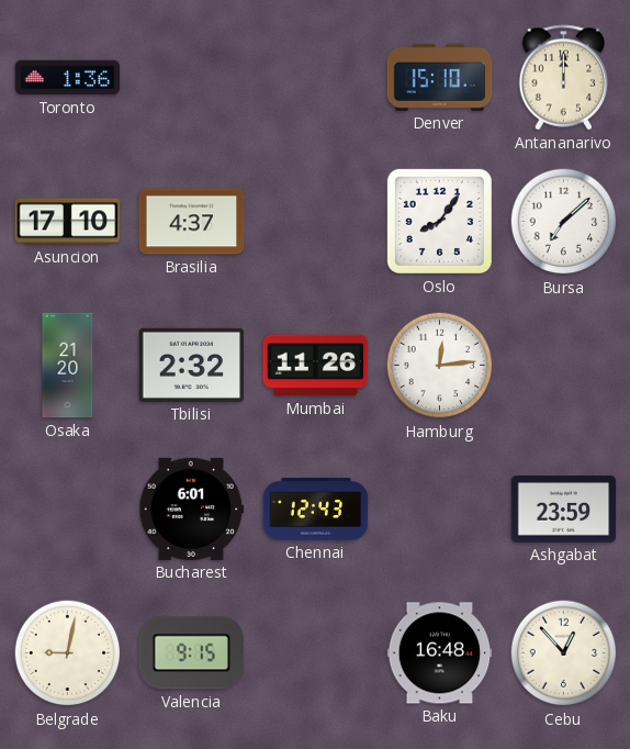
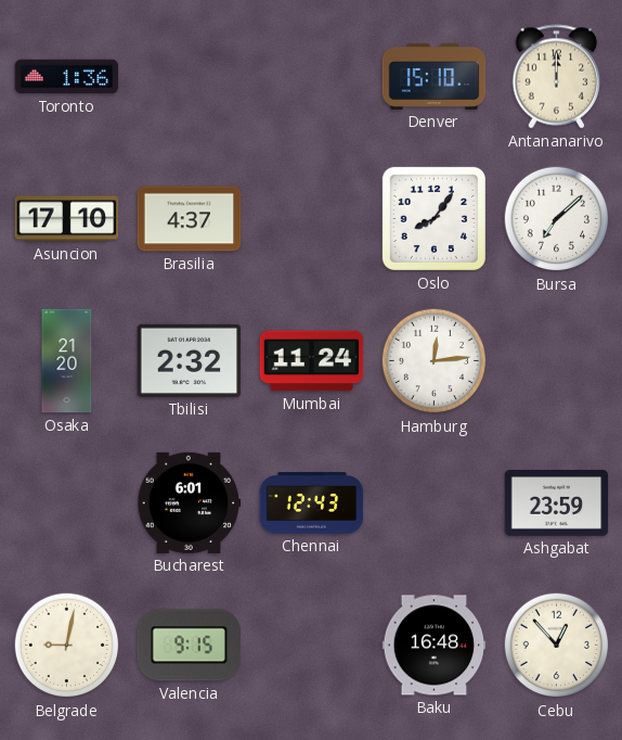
Mumbai: 11:26 -> 11:24 (312, 361)
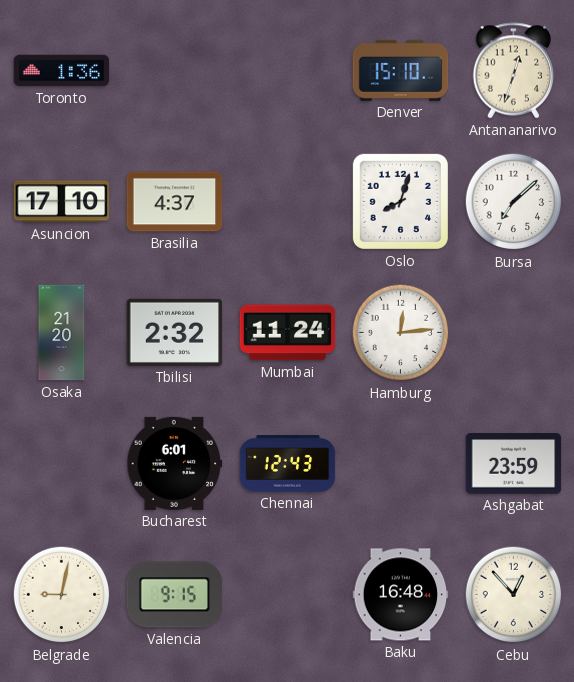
Antananarivo: 12:00 -> 12:33 (514, 71)
Oslo: 8:06 -> 8:03 (400, 201)
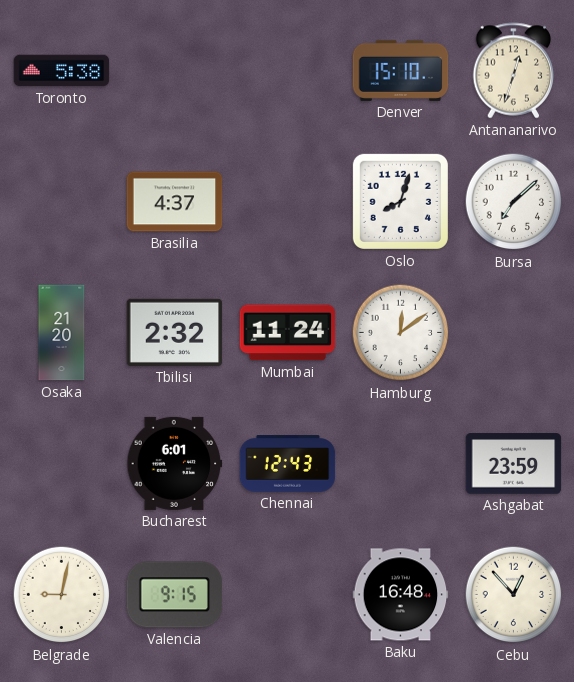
Toronto: 1:36 -> 5:38 (62, 71)
Asuncion: 17:10 -> none (62, 202)
Hamburg: 12:14 -> 12:09 (401, 333)
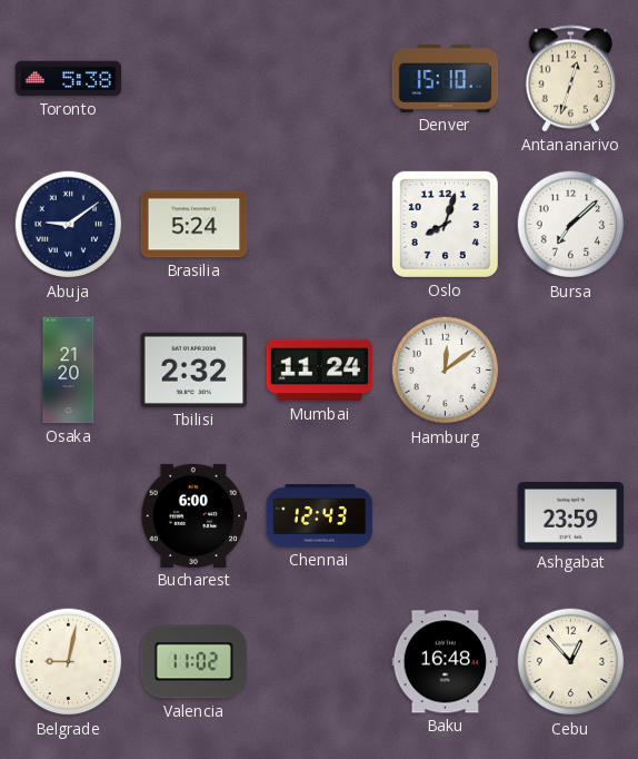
Abuja: none -> 9:09 (69, 225)
Brasilia: 4:37 -> 5:24 (195, 225)
Bucharest: 6:01 -> 6:00 (195, 515)
Valencia: 9:15 -> 11:02 (195, 662)
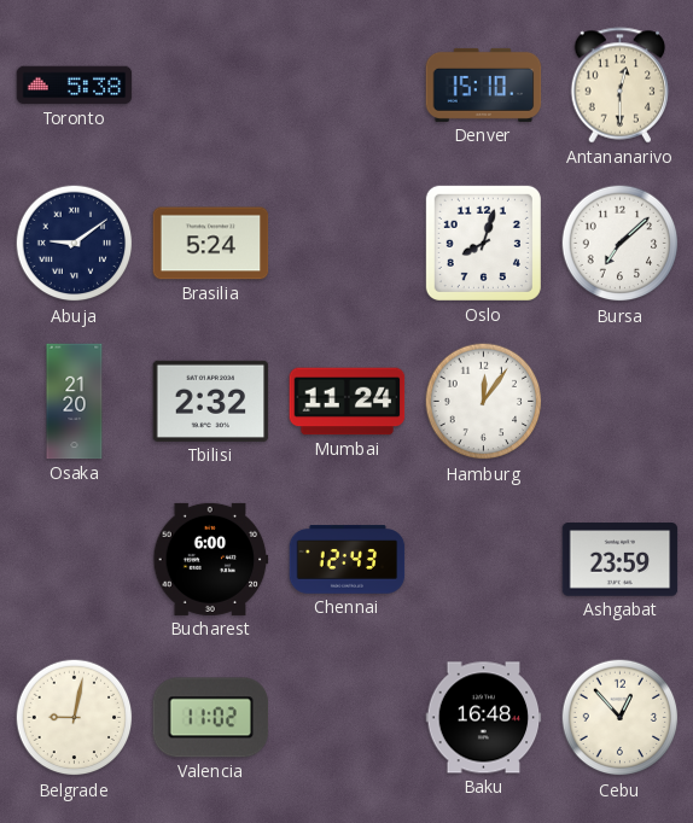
Antananarivo: 12:33 -> 12:30 (621, 86)
Hamburg: 12:09 -> 12:06 (484, 402)
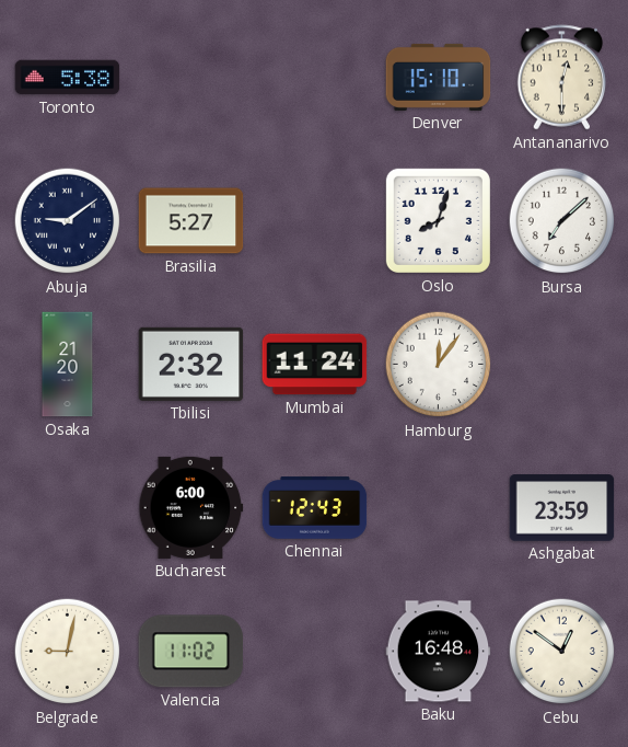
Brasilia: 5:24 -> 5:27 (191, 221)
Cebu: 12:53 -> 12:51 (562, 652)
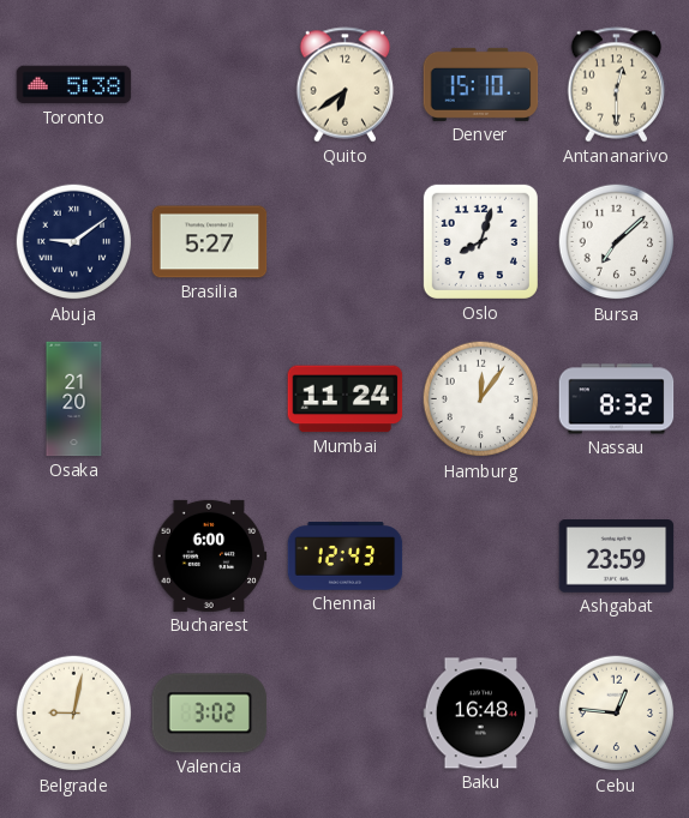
Quito: none -> 6:39 (346, 85)
Tbilisi: 2:32 -> none (191, 364)
Nassau: none -> 8:32 (617, 399)
Valencia: 11:02 -> 3:02 (210, 714)
Cebu: 12:51 -> 12:46 (617, 714)
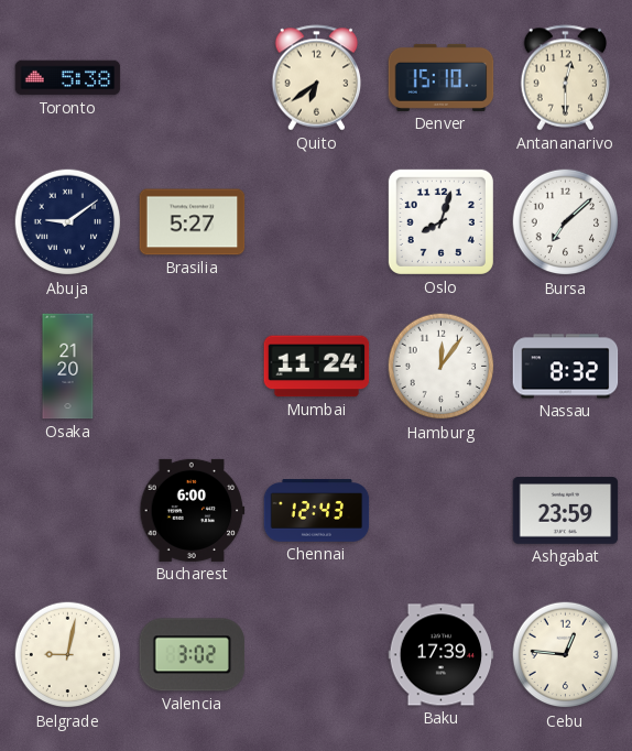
Baku: 16:48 -> 17:39 (442, 655)
